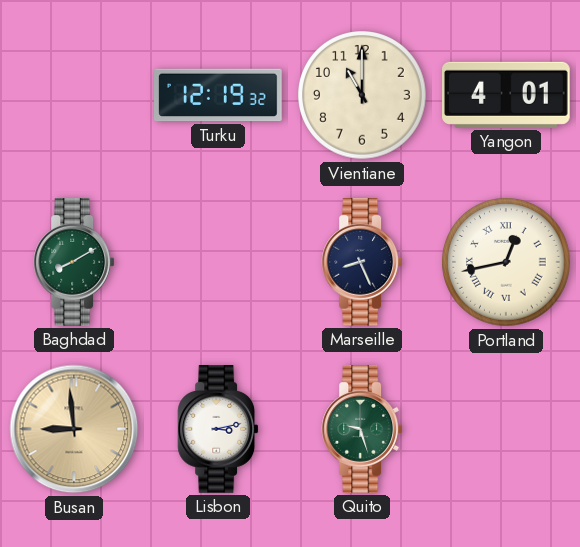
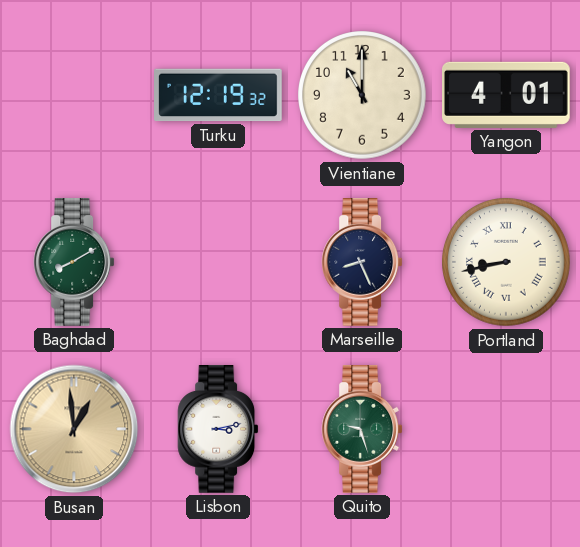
Portland: 12:43 -> 8:43 (507, 263)
Busan: 8:59 -> 12:59 (74, 429)
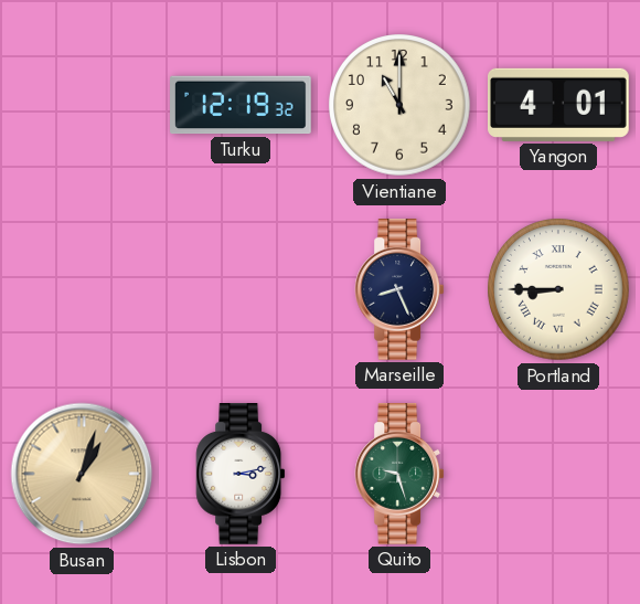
Baghdad: 8:10 -> none (74, 263)
Portland: 8:43 -> 8:45 (559, 290)
Busan: 12:59 -> 1:03 (82, 474)
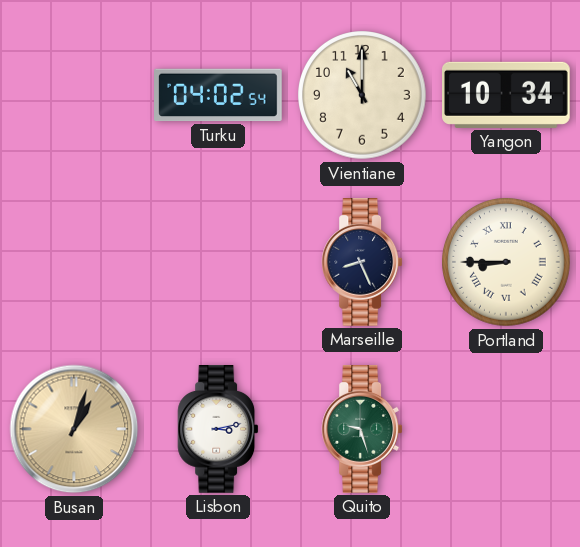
Turku: 12:19 -> 04:02 (218, 95)
Yangon: 4:01 -> 10:34 (507, 95)
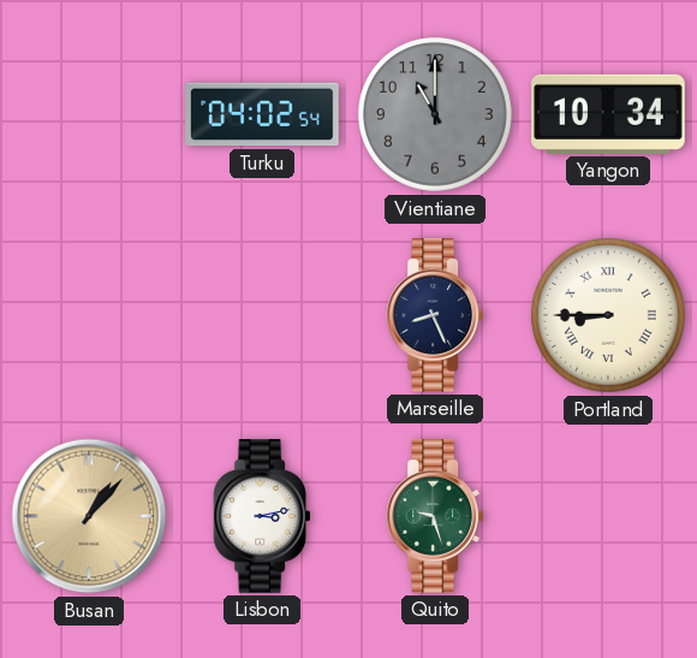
Vientiane dial: cream -> grey (436, 115)
Busan: 1:03 -> 1:07 (89, 516)
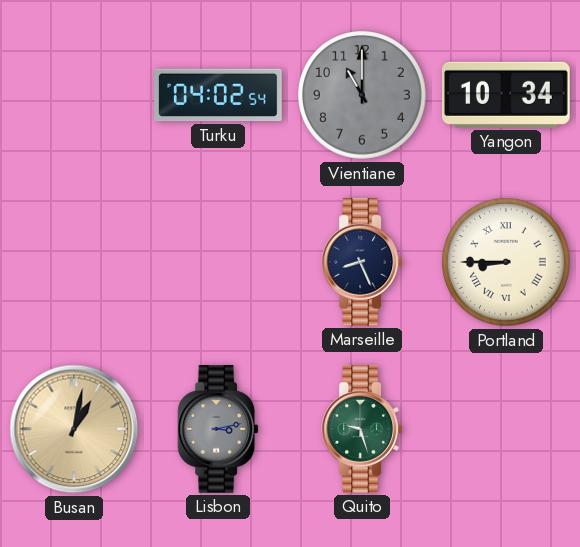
Busan: 1:07 -> 1:02 (74, 429)
Lisbon dial: white -> grey (218, 430)
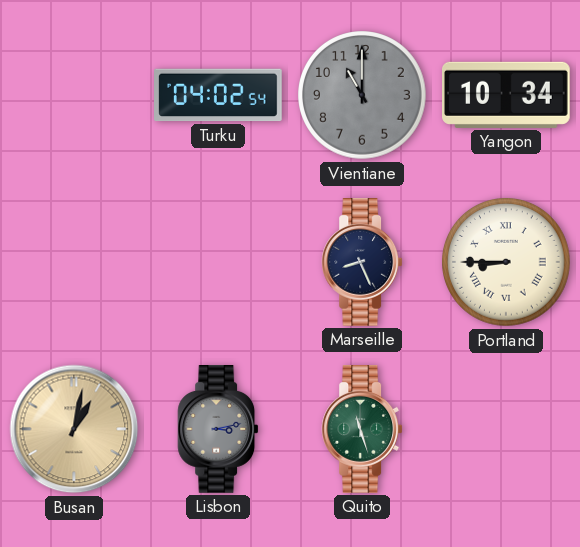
Quito: 9:27 -> 11:27 (362, 430)
